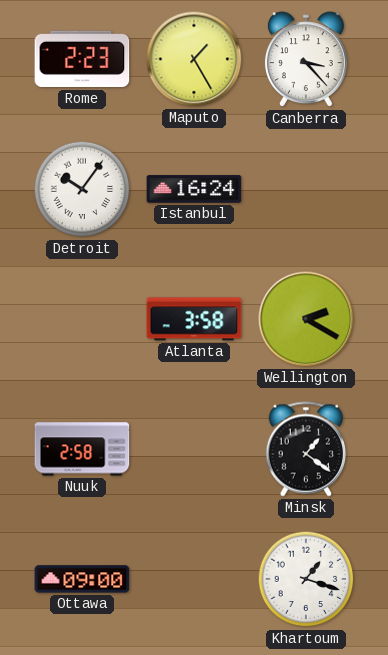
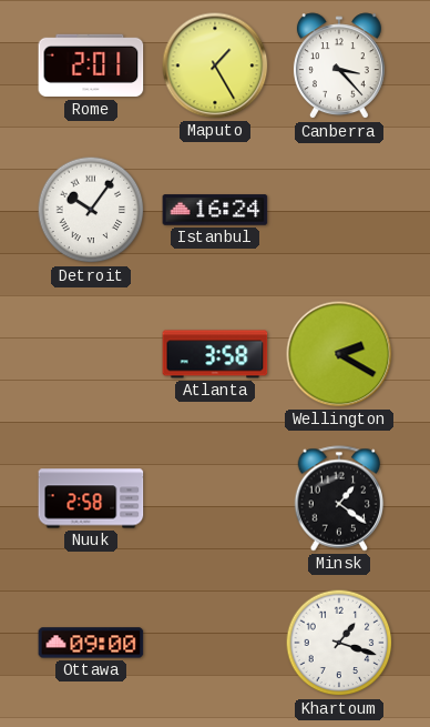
Rome: 2:23 -> 2:01 (91, 65)
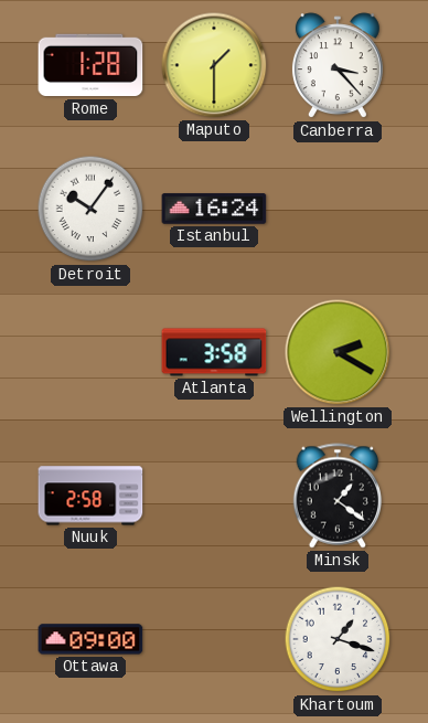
Rome: 2:01 -> 1:28 (90, 65)
Maputo: 1:25 -> 1:30 (214, 65)
